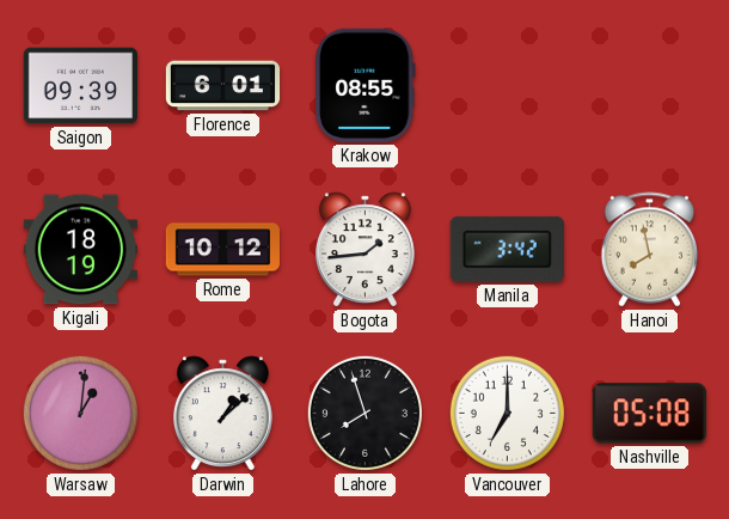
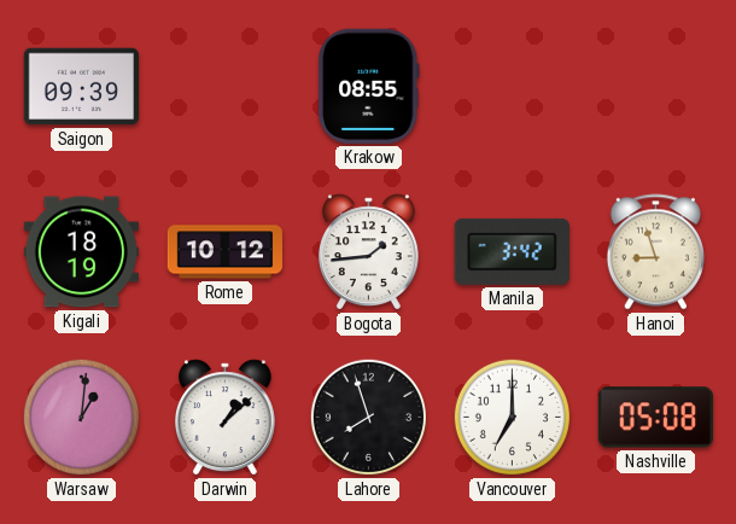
Florence: 6:01 -> none (223, 86)
Hanoi: 7:58 -> 8:57 (655, 252)
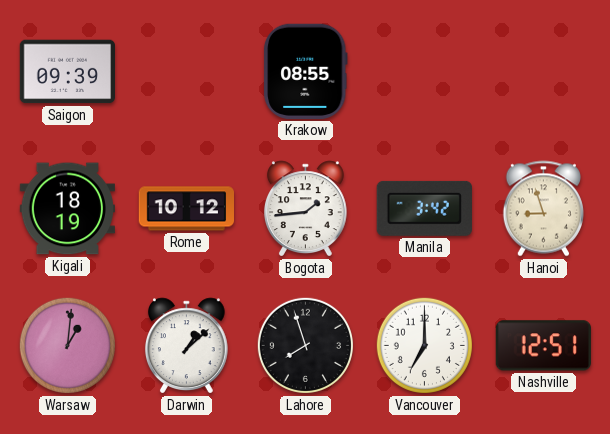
Nashville: 05:08 -> 12:51 (543, 346)
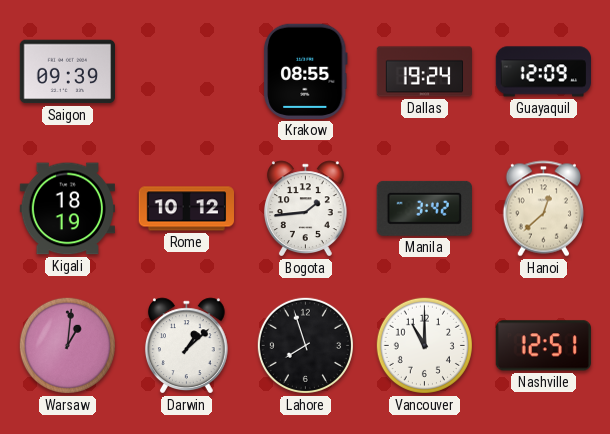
Dallas: none -> 19:24 (425, 72)
Guayaquil: none -> 12:09 (543, 72)
Hanoi: 8:57 -> 12:38 (543, 209)
Vancouver: 7:00 -> 11:00 (424, 345)
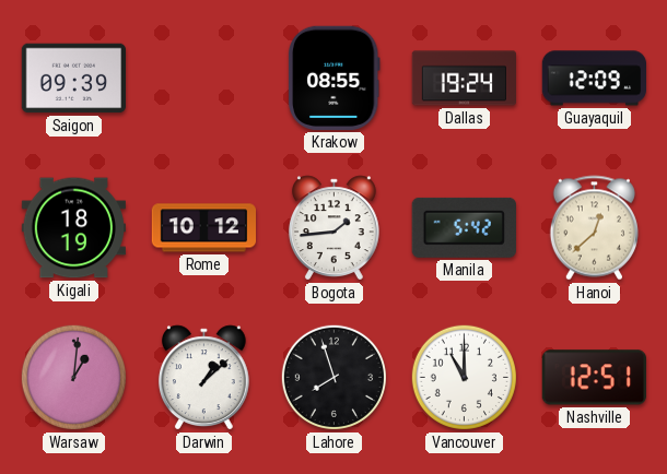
Manila: 3:42 -> 5:42 (464, 227)
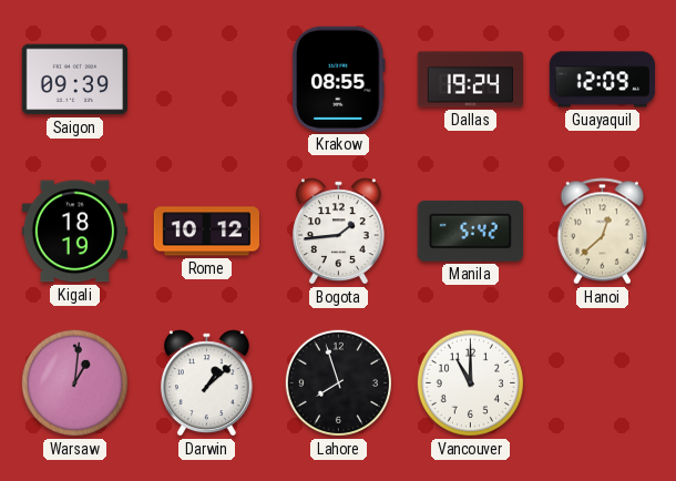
Nashville: 12:51 -> none (594, 378)
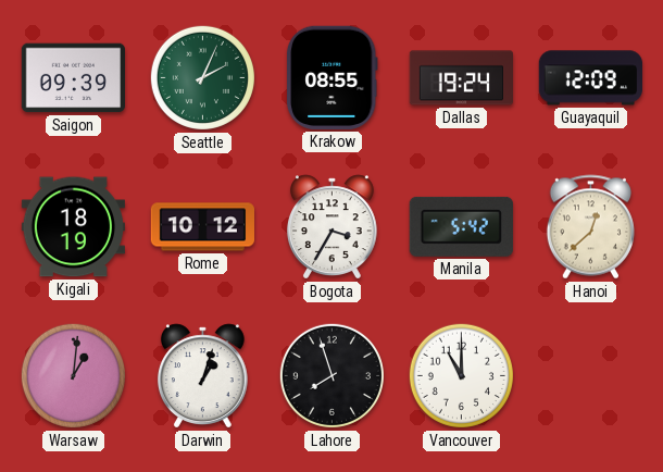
Seattle: none -> 2:04 (202, 77)
Bogota: 1:44 -> 3:35 (331, 227)
Darwin: 1:08 -> 1:03 (202, 376)
